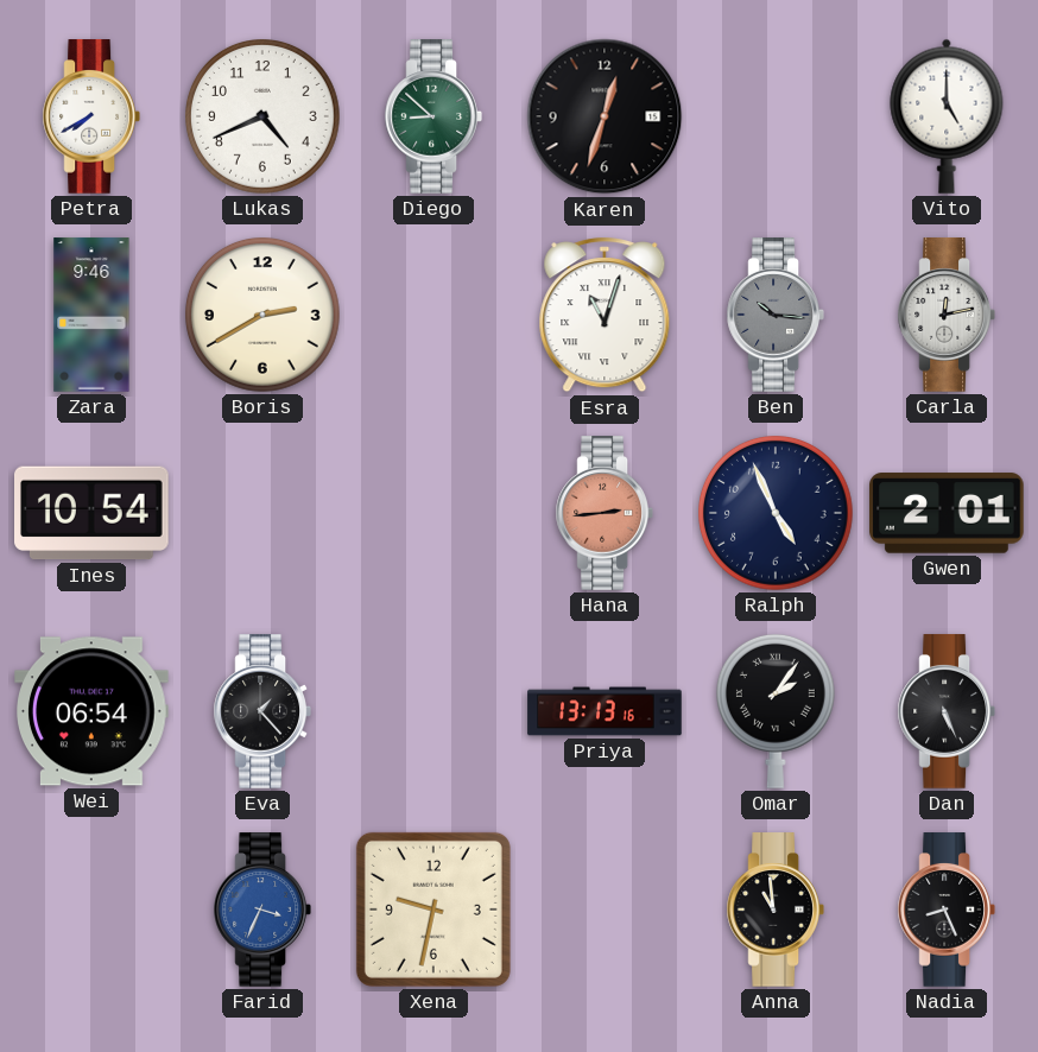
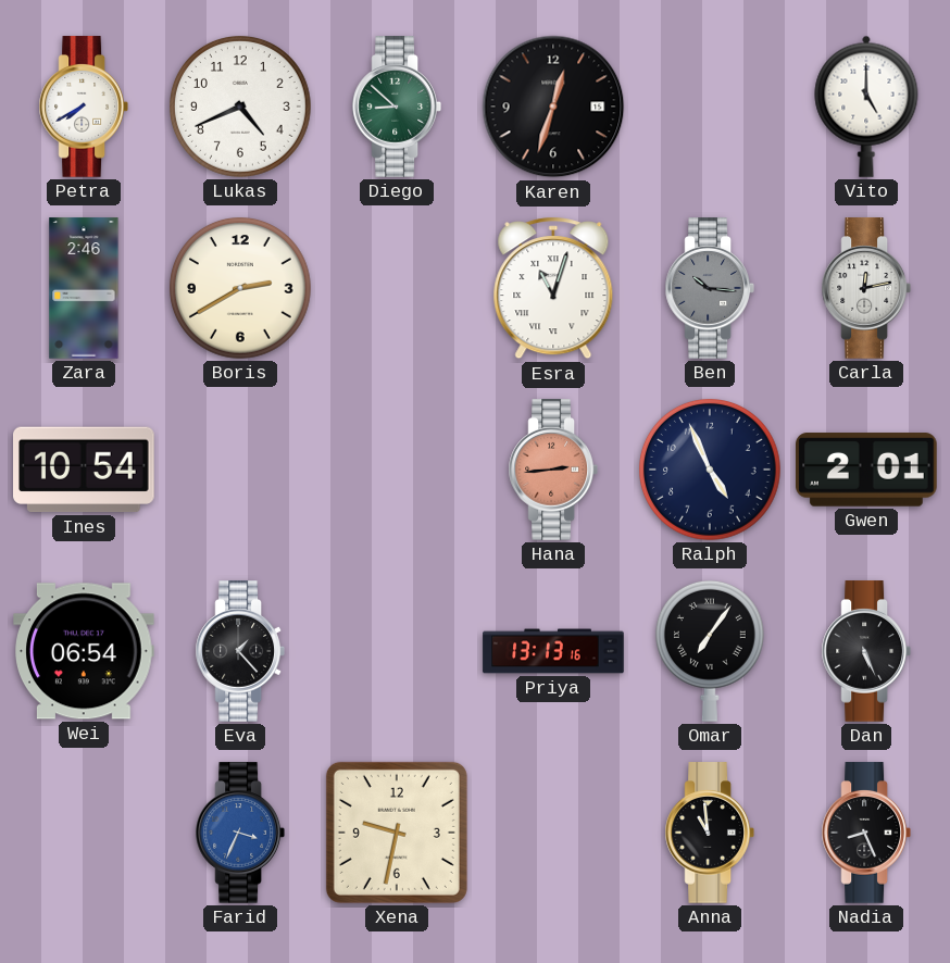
Zara: 9:46 -> 2:46 (84, 288)
Omar: 2:06 -> 7:06 (710, 651)
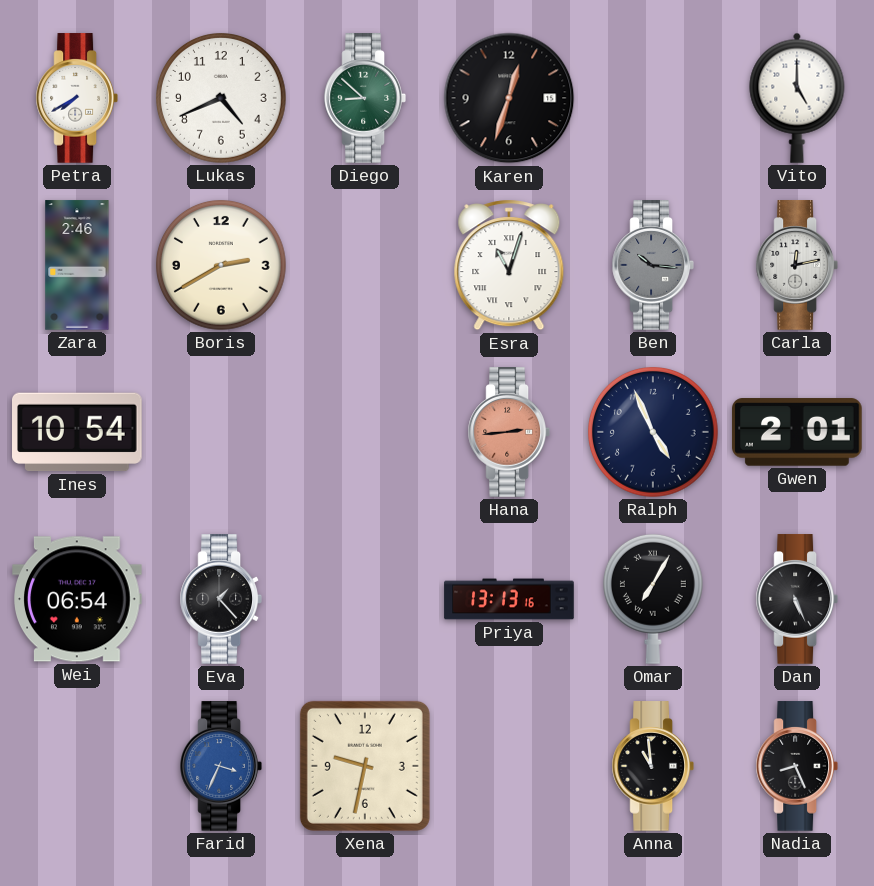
Omar: 7:06 -> 7:05 (653, 599)
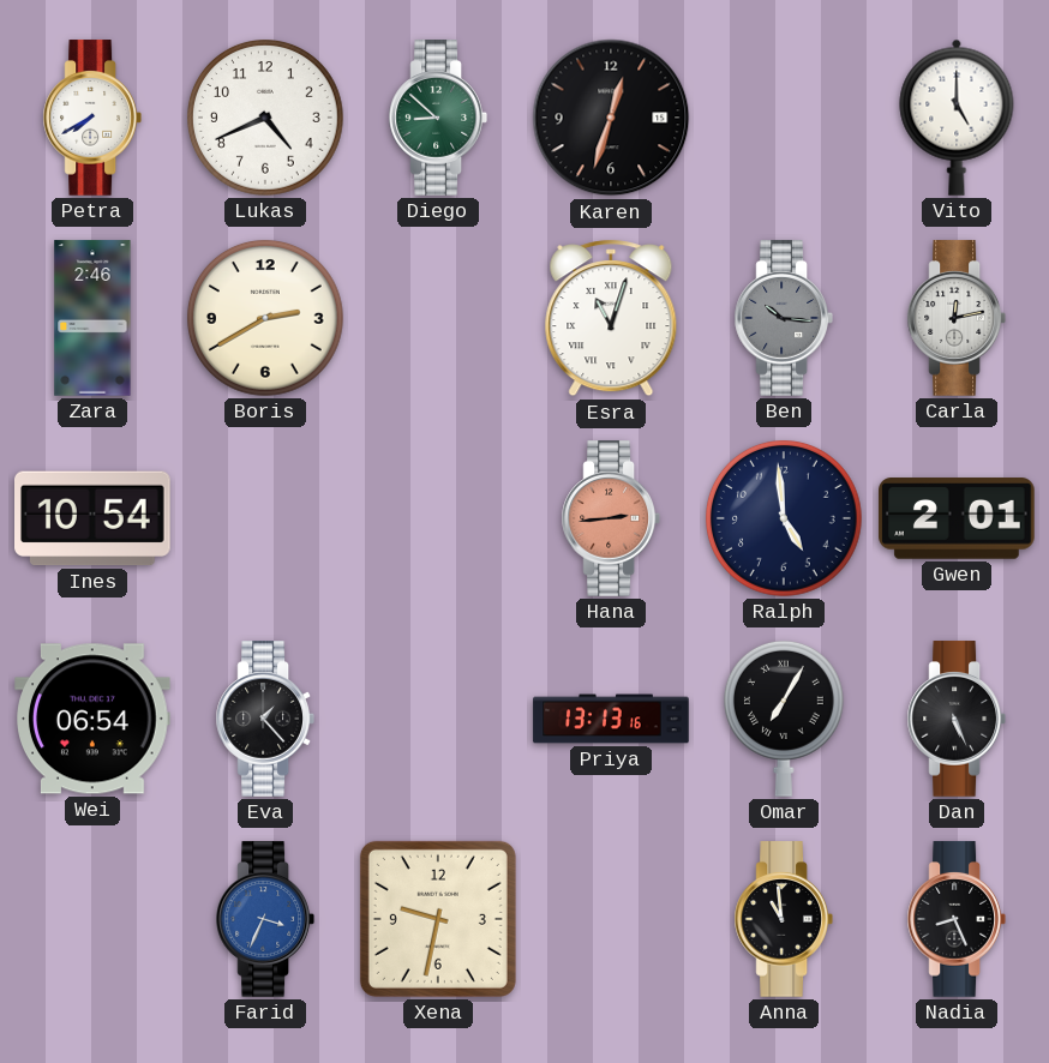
Ralph: 4:56 -> 4:59 (785, 520)
